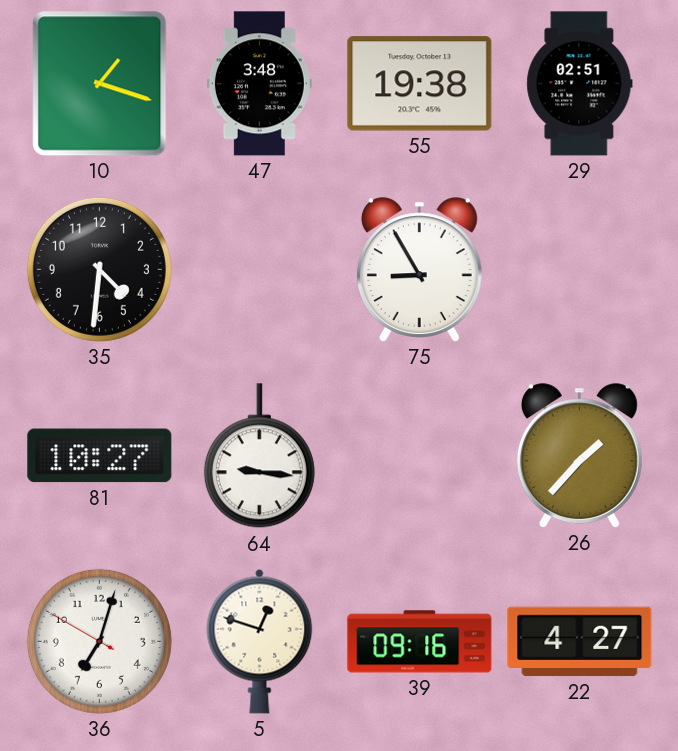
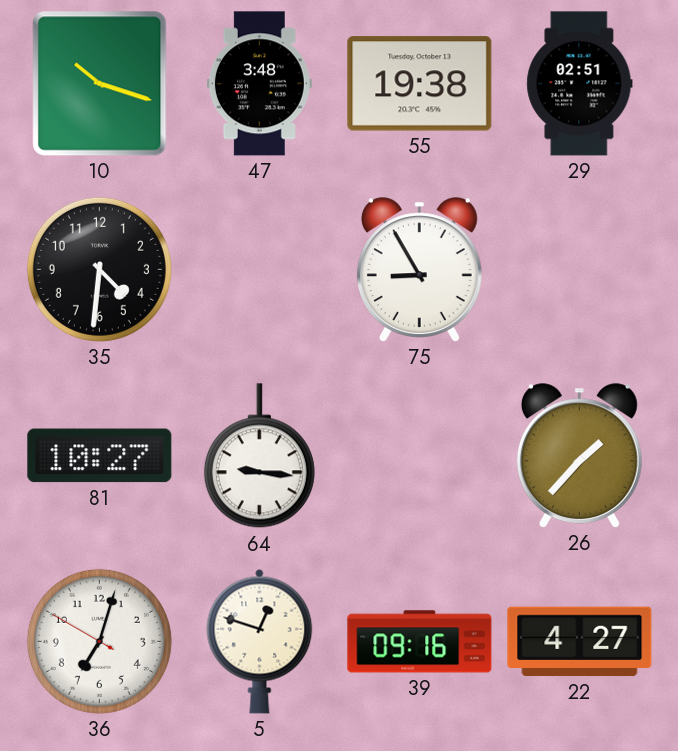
10: 1:18 -> 10:18 (100, 84)
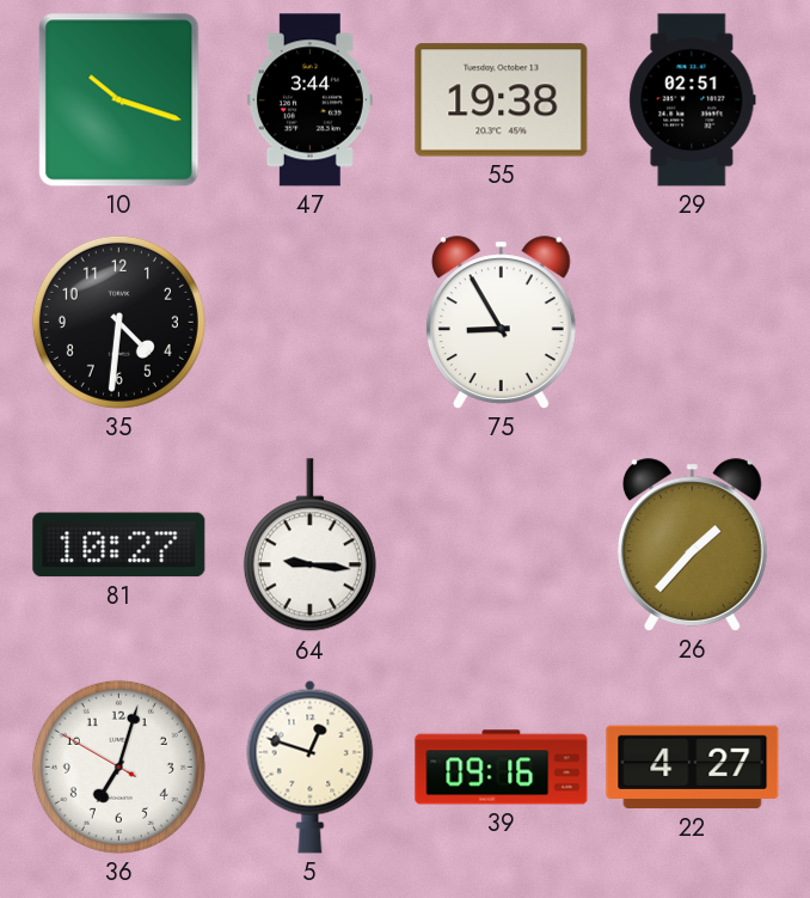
47: 3:48 -> 3:44 (309, 100)
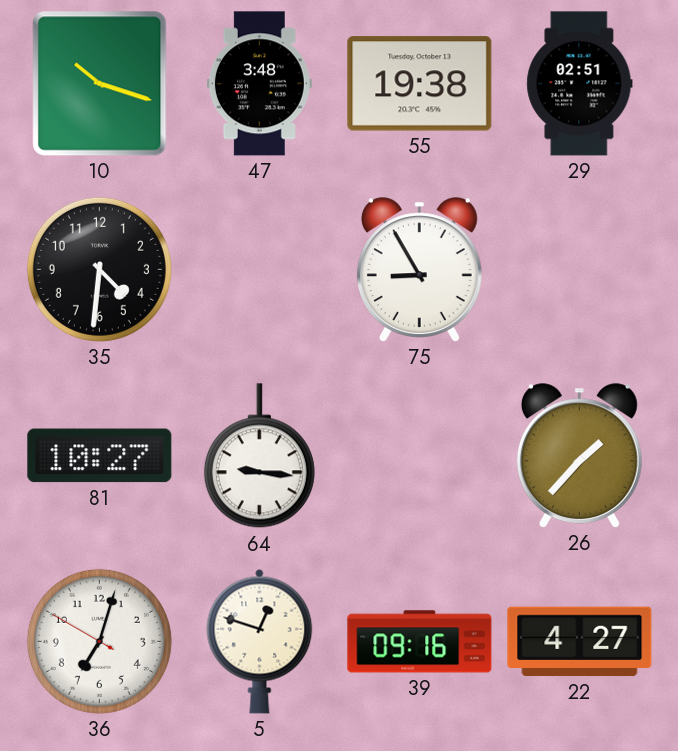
47: 3:44 -> 3:48 (259, 84)
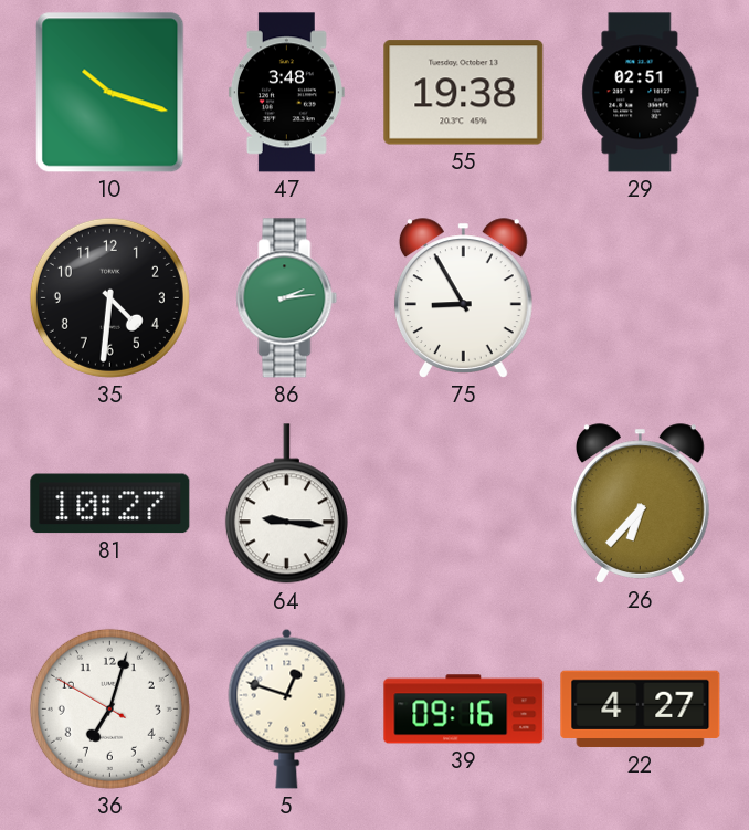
86: none -> 2:14 (287, 298)
26: 1:37 -> 6:37 (640, 504)
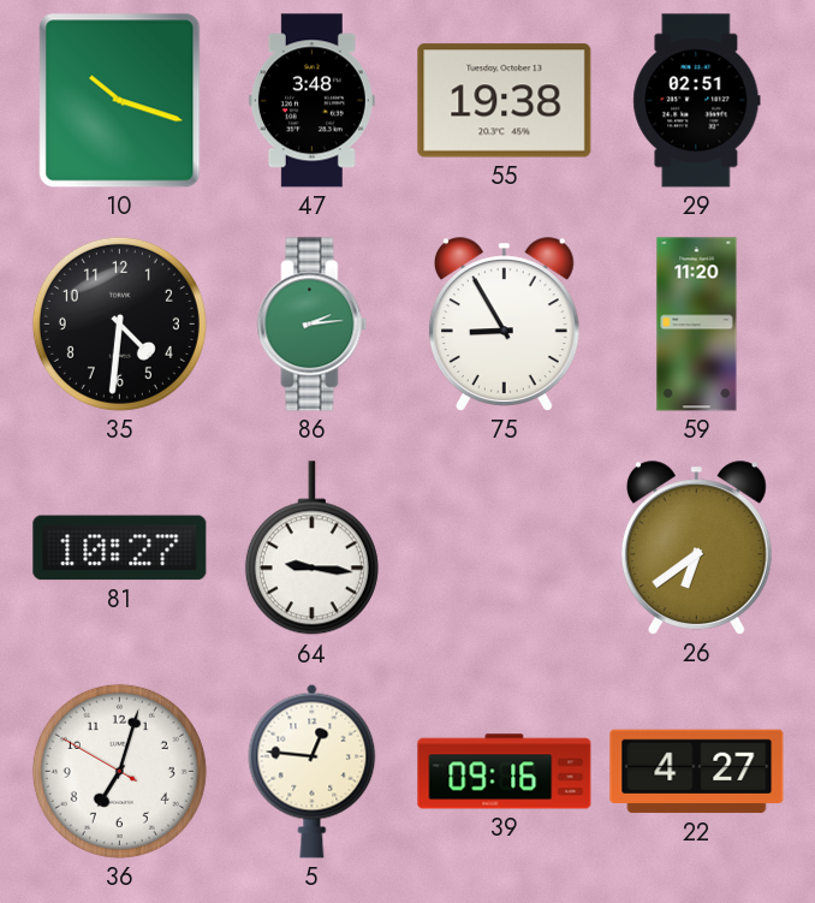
59: none -> 11:20 (697, 325)
26: 6:37 -> 6:39 (696, 548)
5: 12:48 -> 12:46 (313, 771)
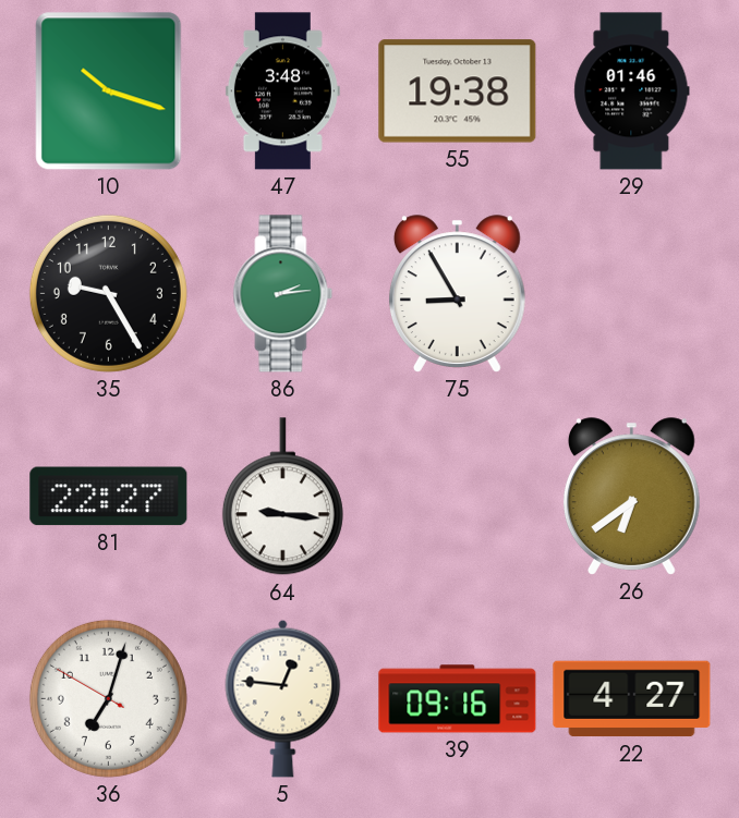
29: 02:51 -> 01:46 (632, 91)
35: 4:31 -> 9:25 (108, 293)
59: 11:20 -> none (697, 325)
81: 10:27 -> 22:27 (109, 497)
